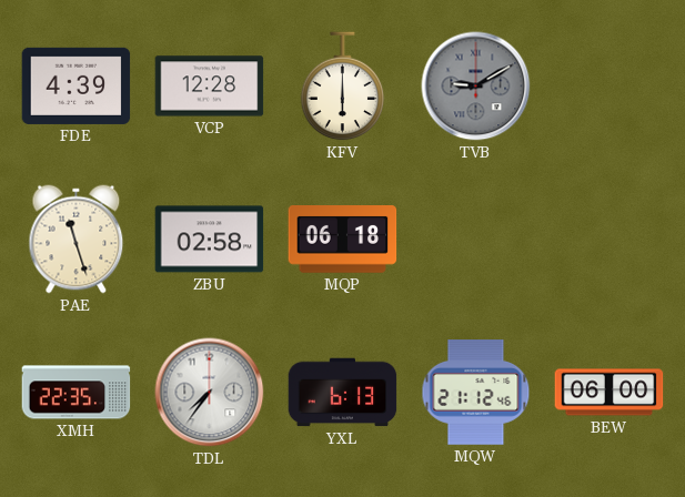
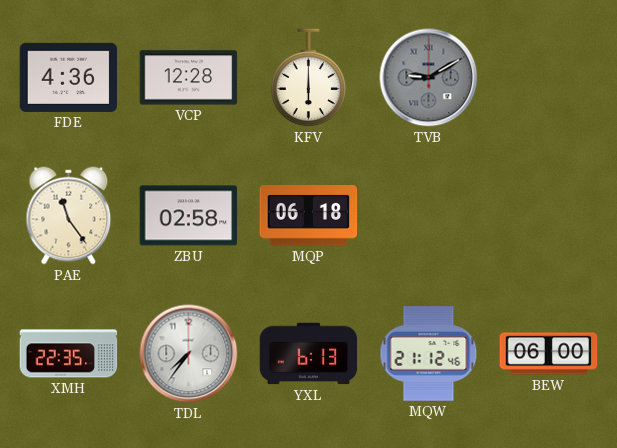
FDE: 4:39 -> 4:36 (69, 77)
PAE: 11:27 -> 11:24 (69, 216)
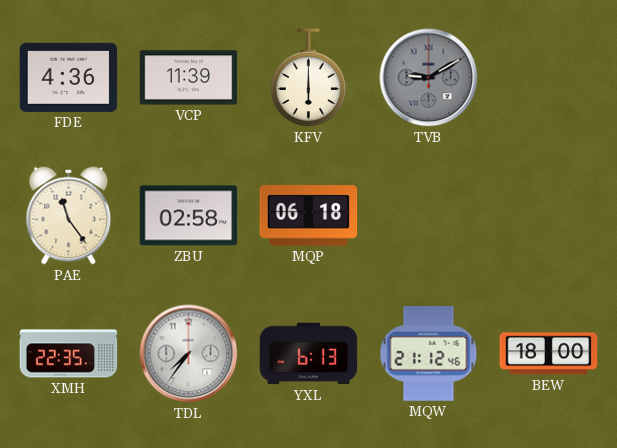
VCP: 12:28 -> 11:39 (189, 78)
BEW: 06:00 -> 18:00 (549, 354)
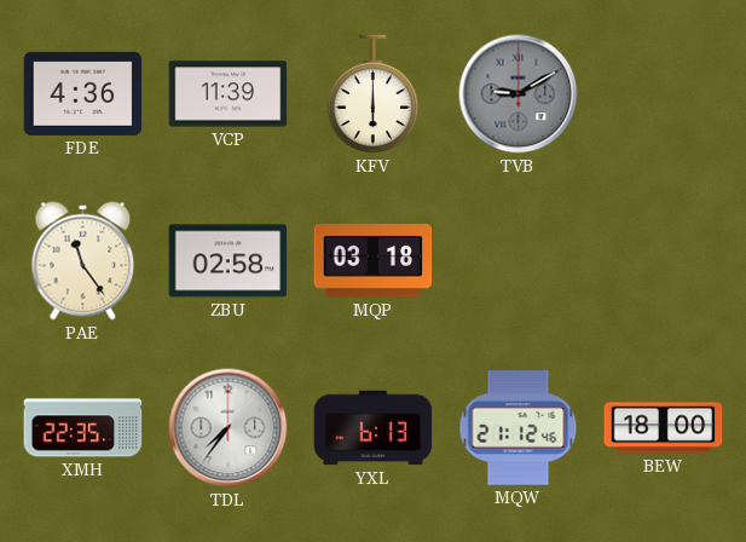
MQP: 06:18 -> 03:18 (374, 261)
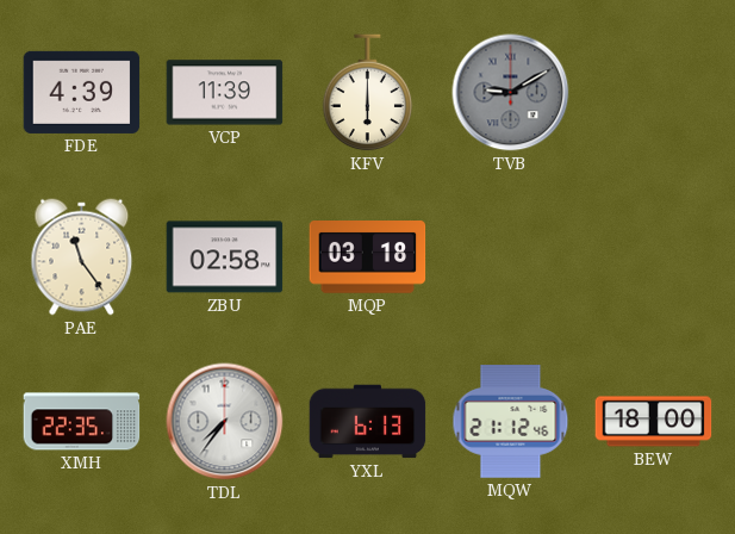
FDE: 4:36 -> 4:39 (82, 92)
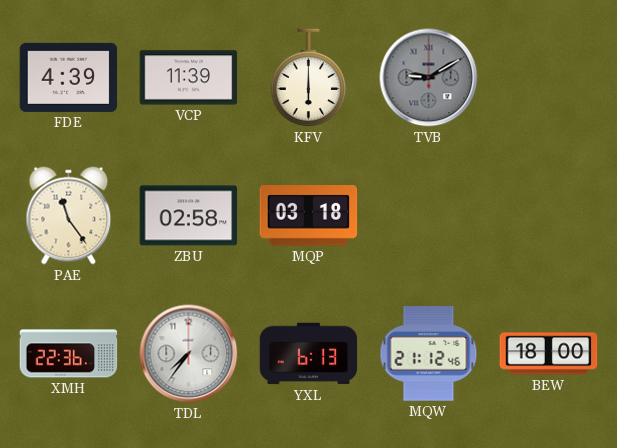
XMH: 22:35 -> 22:36 (69, 354)
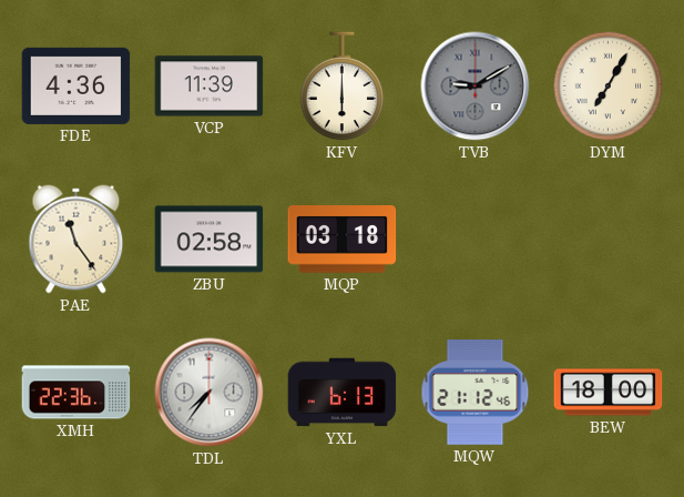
FDE: 4:39 -> 4:36 (76, 85)
DYM: none -> 7:05 (609, 87)
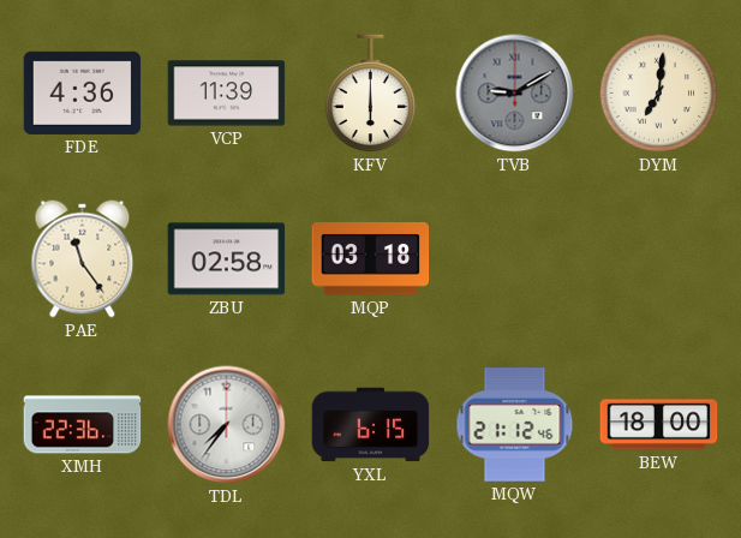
DYM: 7:05 -> 7:01 (659, 94)
YXL: 6:13 -> 6:15 (371, 425)
